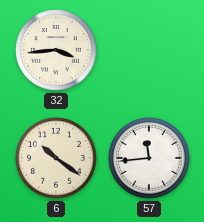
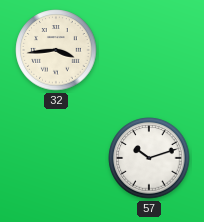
6: 10:21 -> none (56, 158)
57: 11:44 -> 10:12 (149, 158)
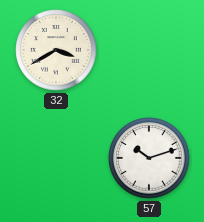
32: 3:44 -> 3:40 (56, 50)
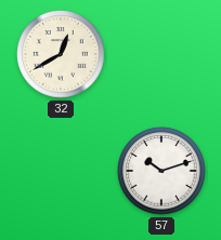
32: 3:40 -> 12:40 (61, 54)
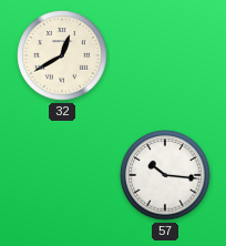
57: 10:12 -> 10:16 (165, 175)
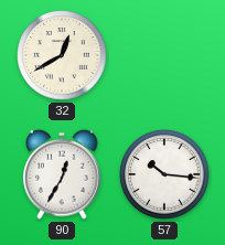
90: none -> 12:35 (62, 174)
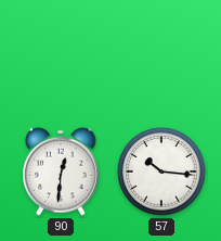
32: 12:40 -> none (62, 55)
90: 12:35 -> 12:31 (61, 172)
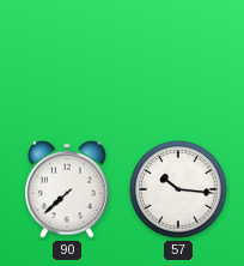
90: 12:31 -> 7:38 (67, 189)
